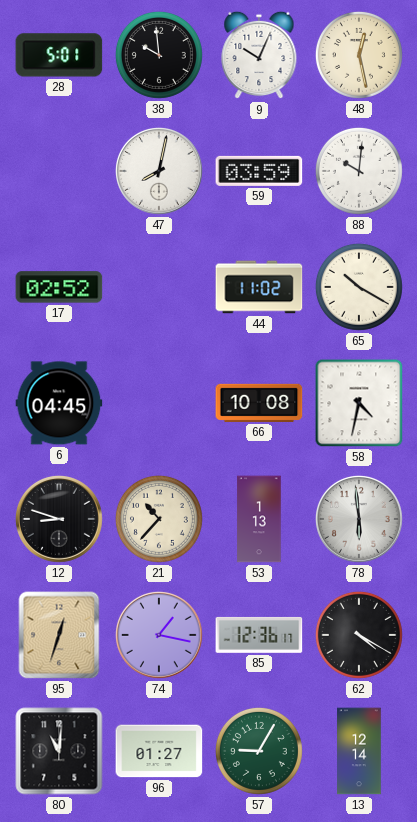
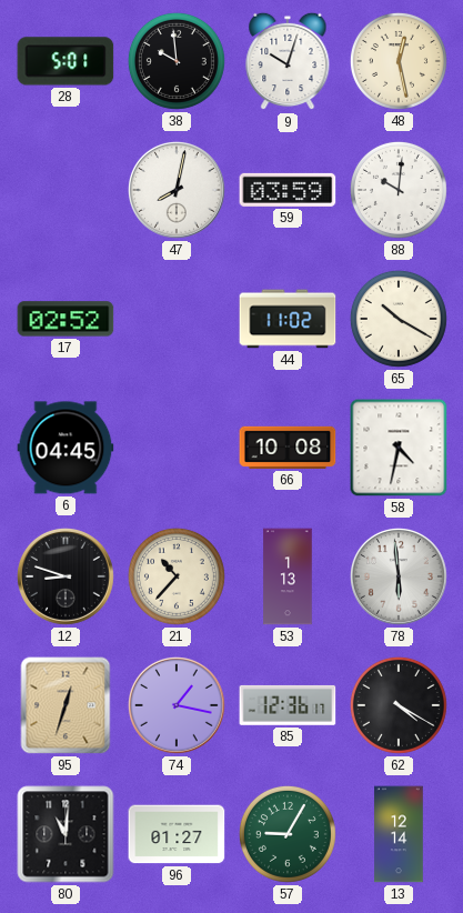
9: 10:04 -> 10:03 (288, 61)
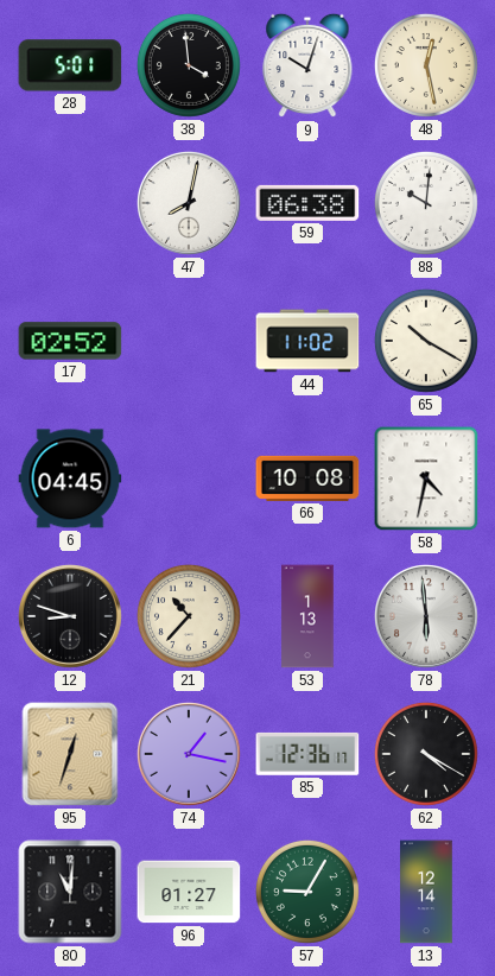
38: 9:59 -> 3:59 (189, 65)
59: 03:59 -> 06:38 (307, 203)
